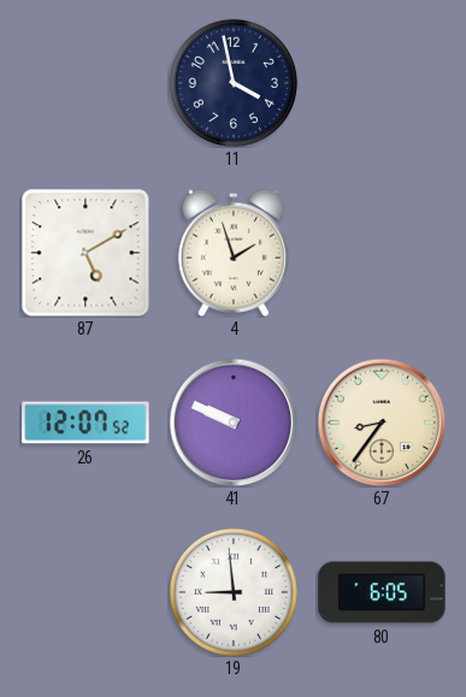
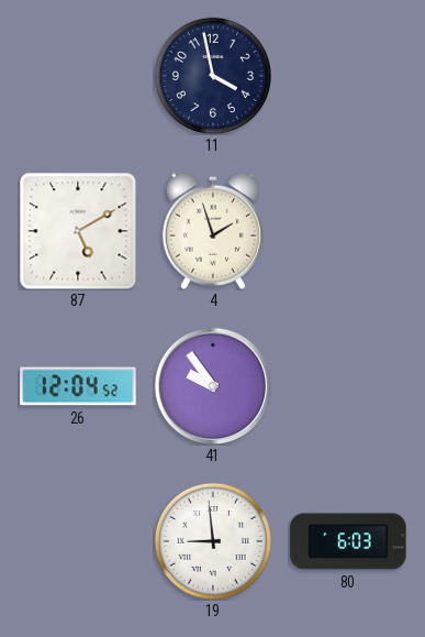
26: 12:07 -> 12:04 (78, 386)
41: 9:49 -> 9:54 (213, 386)
67: 8:36 -> none (382, 423)
80: 6:05 -> 6:03 (348, 541)
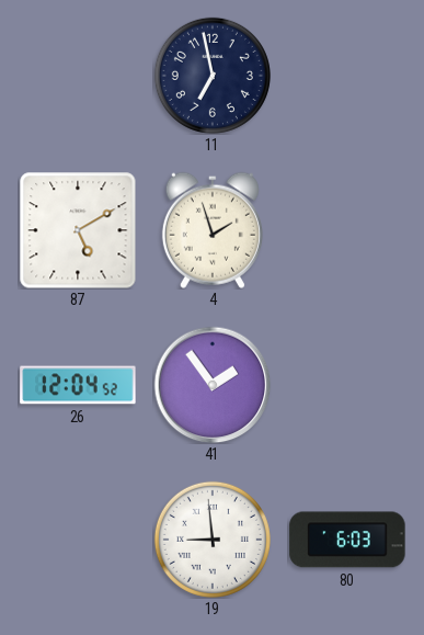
11: 3:58 -> 6:58 (213, 76)
41: 9:54 -> 1:54 (213, 385)
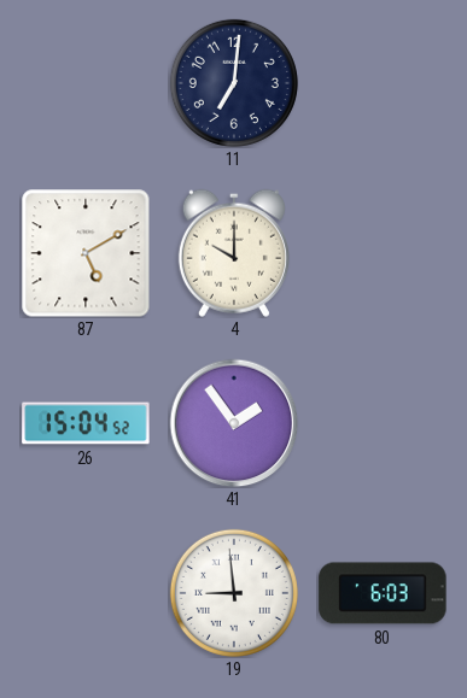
11: 6:58 -> 7:01 (234, 83)
4: 1:57 -> 10:00 (234, 253)
26: 12:04 -> 15:04 (86, 423)
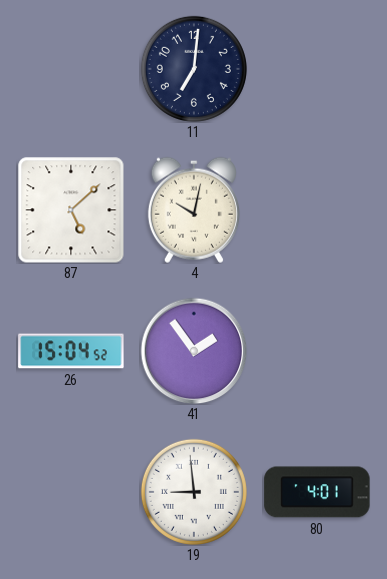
87: 5:10 -> 5:08 (71, 210)
4: 10:00 -> 10:02 (194, 210)
80: 6:03 -> 4:01 (317, 492)
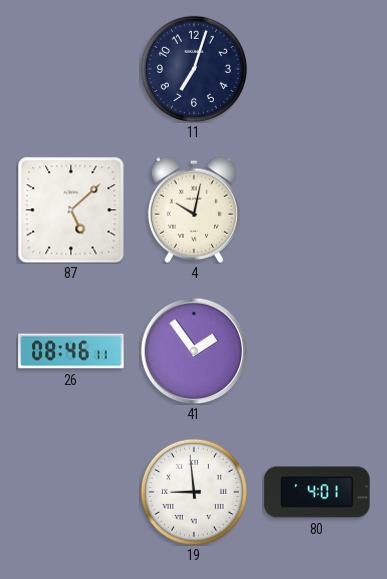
11: 7:01 -> 7:03 (194, 69)
26: 15:04 -> 08:46 (71, 351)
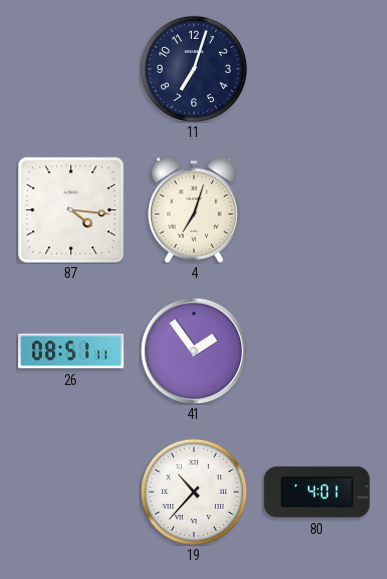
87: 5:08 -> 4:16 (71, 210)
4: 10:02 -> 7:03 (194, 210)
26: 08:46 -> 08:51 (71, 351)
19: 8:59 -> 10:37 (194, 492)
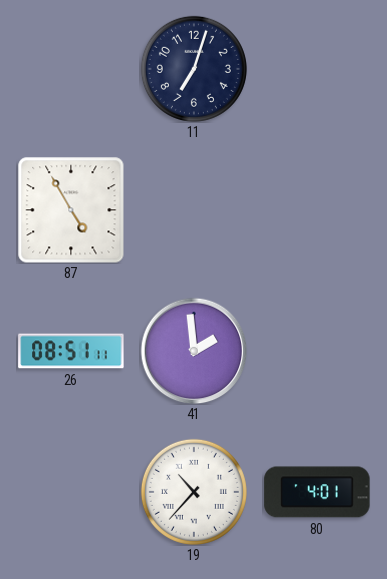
87: 4:16 -> 4:55 (71, 210)
4: 7:03 -> none (194, 210)
41: 1:54 -> 1:59 (194, 351)
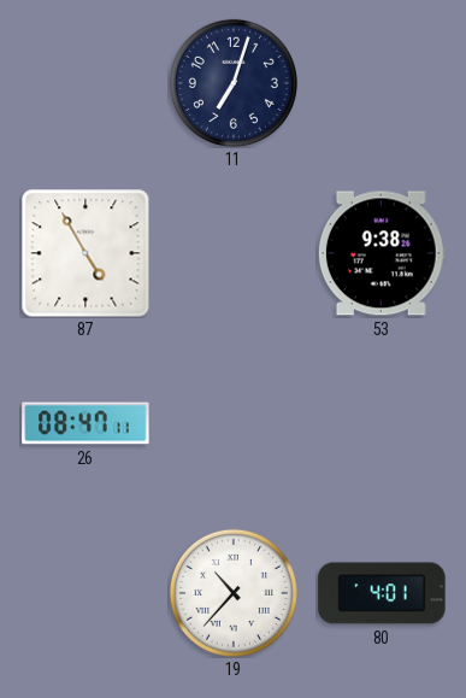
53: none -> 9:38 (382, 253)
26: 08:51 -> 08:47 (85, 423)
41: 1:59 -> none (194, 351)
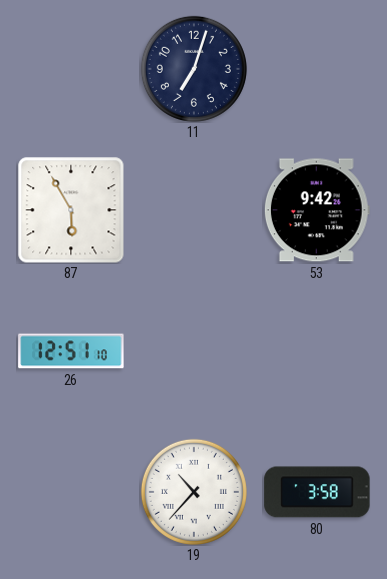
87: 4:55 -> 5:55 (71, 210)
53: 9:38 -> 9:42 (317, 210)
26: 08:47 -> 12:51 (71, 351)
80: 4:01 -> 3:58 (317, 492)
